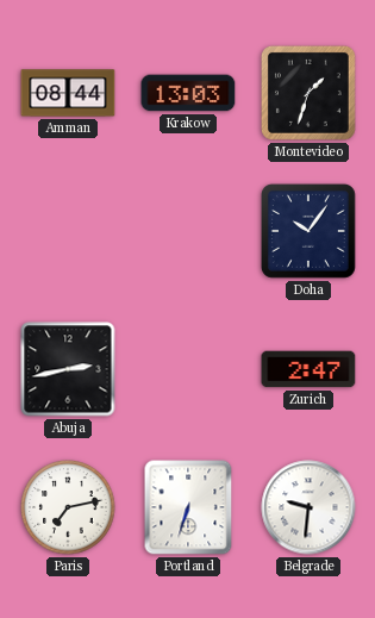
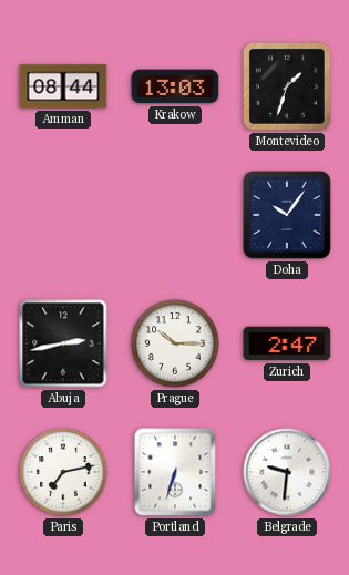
Prague: none -> 10:15 (175, 343)
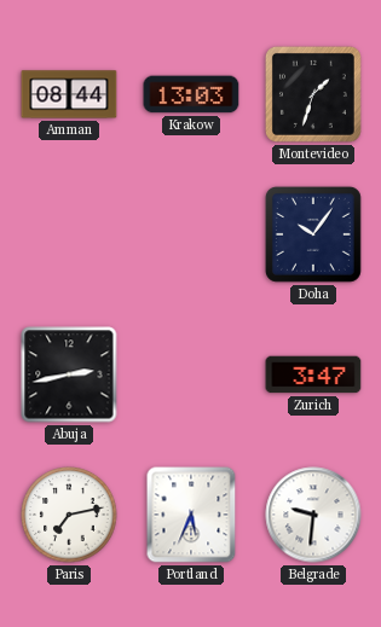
Prague: 10:15 -> none (175, 343)
Zurich: 2:47 -> 3:47 (313, 375)
Portland: 6:33 -> 5:34 (191, 515)
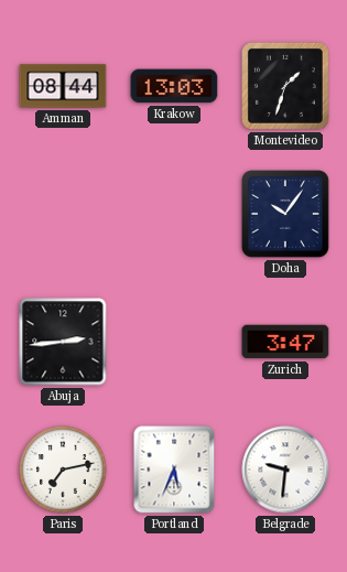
Abuja: 2:43 -> 2:44 (63, 342)
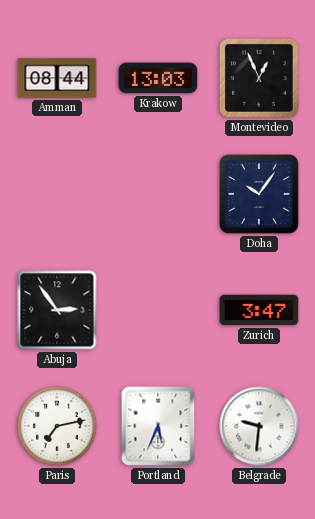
Montevideo: 1:33 -> 12:56 (259, 78)
Abuja: 2:44 -> 2:54 (57, 310)
